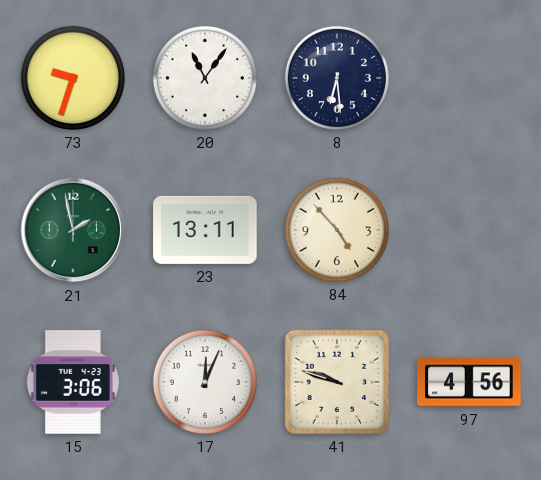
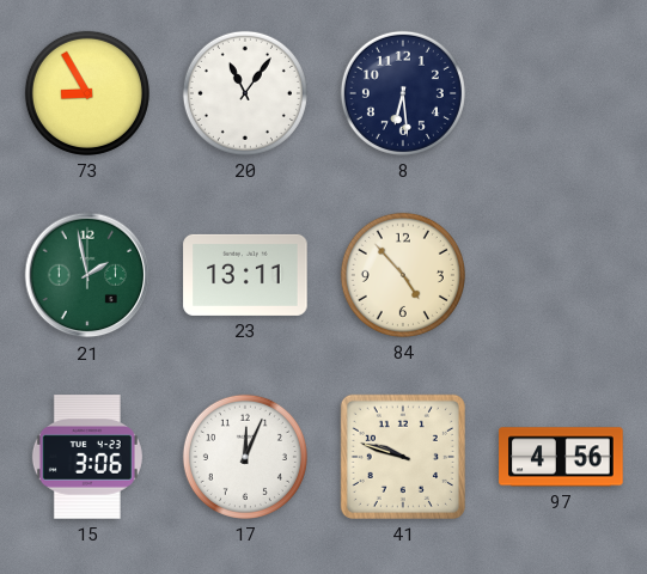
73: 9:33 -> 8:55 (87, 93)
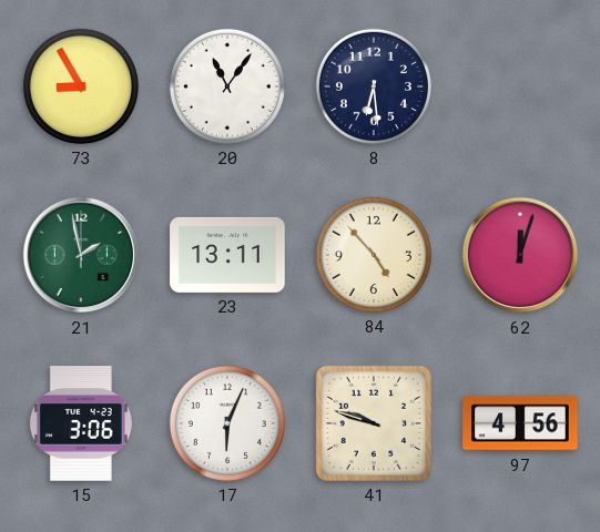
62: none -> 12:03 (520, 255)
17: 12:04 -> 6:04 (227, 423)
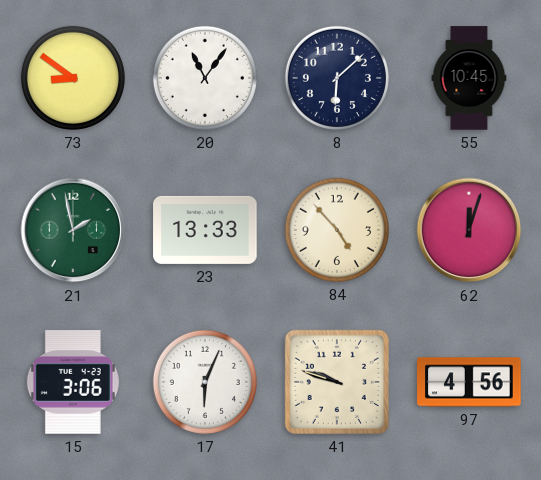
73: 8:55 -> 8:51 (73, 78)
8: 6:29 -> 6:08 (337, 78)
55: none -> 10:45 (469, 78)
23: 13:11 -> 13:33 (205, 230)
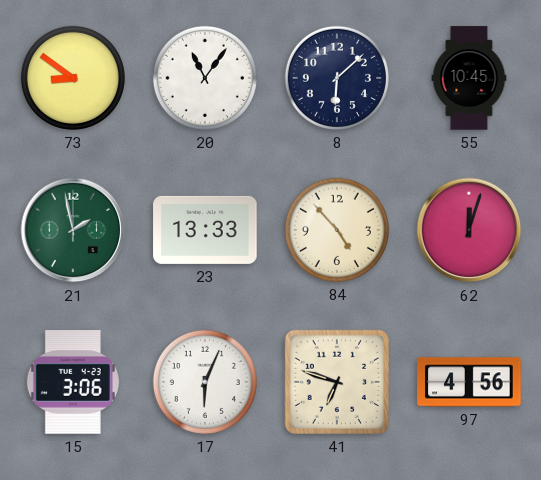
41: 9:48 -> 6:48 (337, 382)
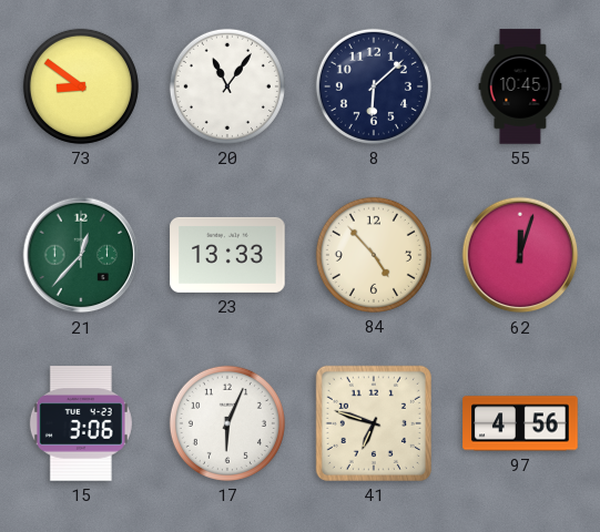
21: 1:58 -> 12:37 (81, 255)
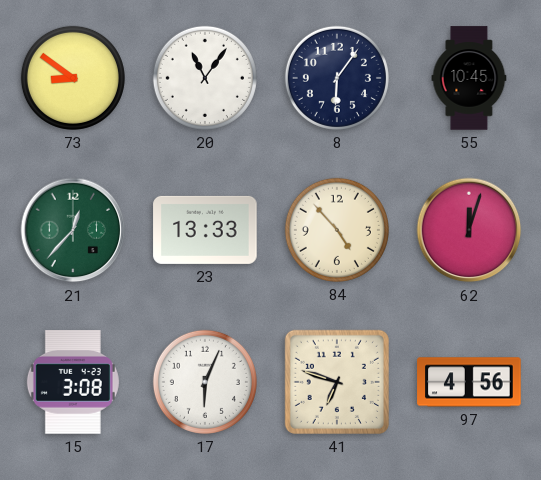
8: 6:08 -> 6:06 (337, 78)
15: 3:06 -> 3:08 (73, 382)
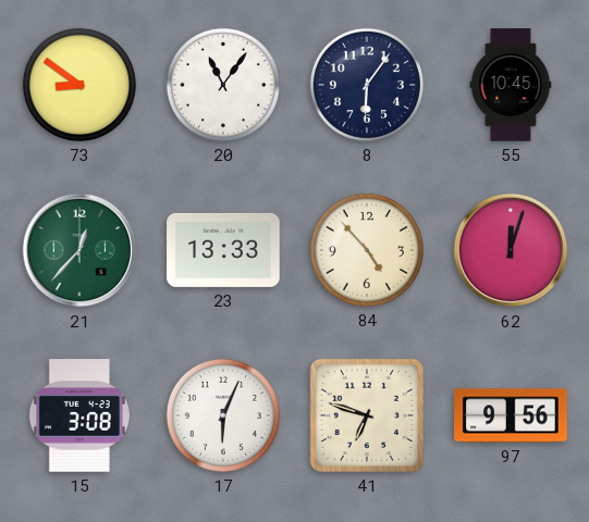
97: 4:56 -> 9:56 (511, 415)
